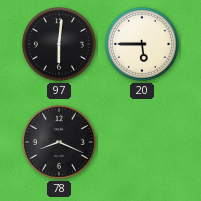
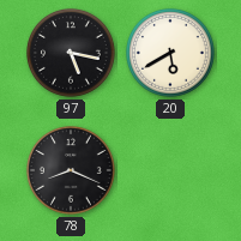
97: 6:01 -> 5:17 (72, 54)
20: 5:45 -> 5:40 (171, 54)
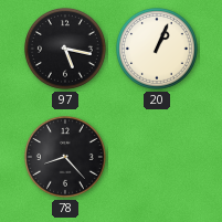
20: 5:40 -> 1:04 (158, 50)
78: 8:19 -> 8:23 (66, 158)
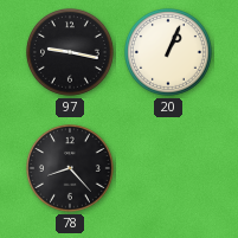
97: 5:17 -> 9:17 (71, 53)
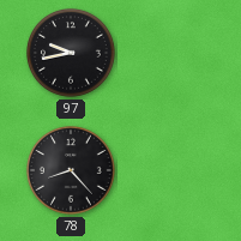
97: 9:17 -> 9:43 (72, 54)
20: 1:04 -> none (169, 53)
